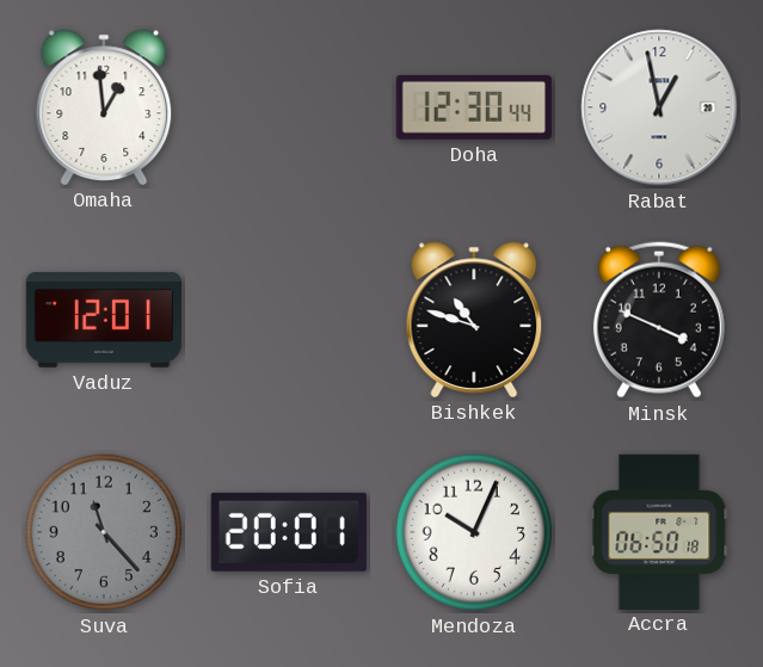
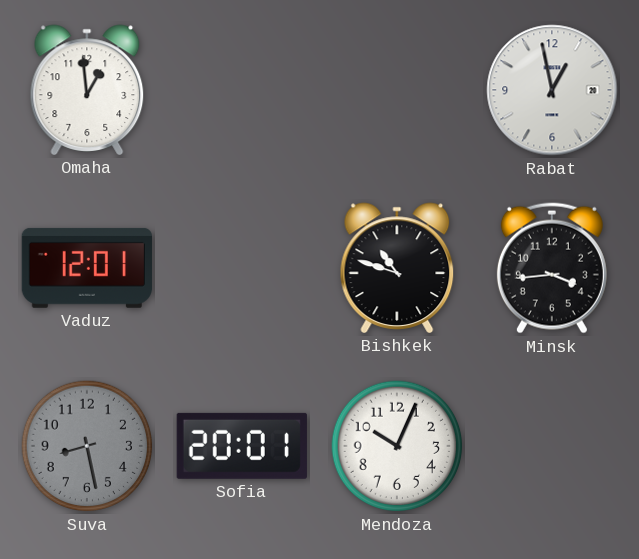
Doha: 12:30 -> none (474, 107)
Minsk: 3:49 -> 3:44 (552, 268)
Suva: 11:23 -> 8:28 (87, 446)
Accra: 06:50 -> none (659, 531)
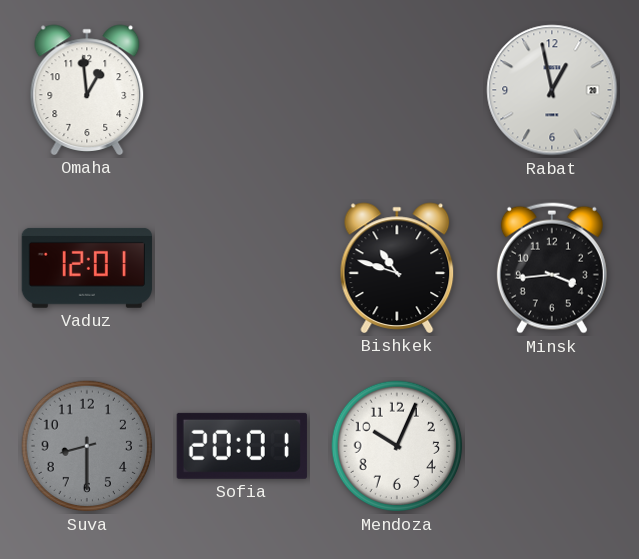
Suva: 8:28 -> 8:30 (87, 446)
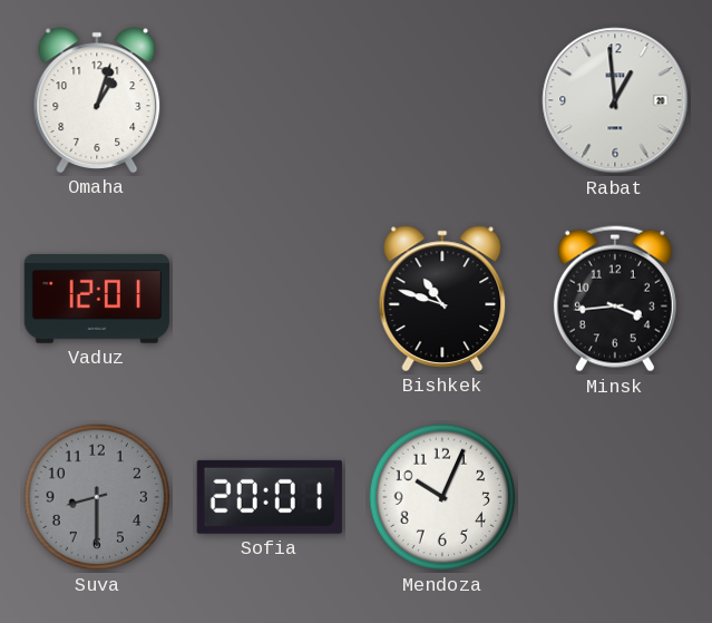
Omaha: 12:59 -> 1:03 (97, 100)
Rabat: 12:58 -> 12:59 (615, 100)
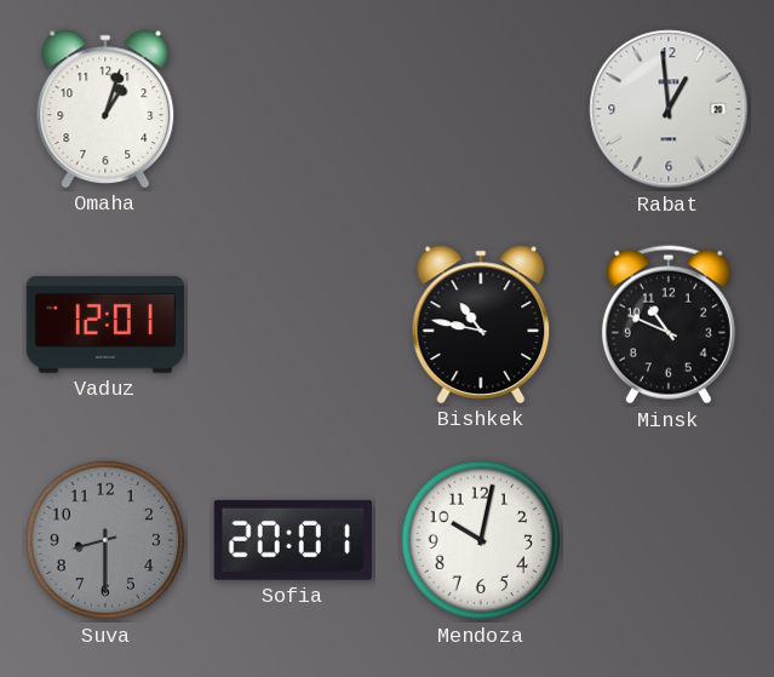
Bishkek: 10:48 -> 10:47 (481, 325)
Minsk: 3:44 -> 10:49 (669, 325)
Mendoza: 10:04 -> 10:02 (481, 540)
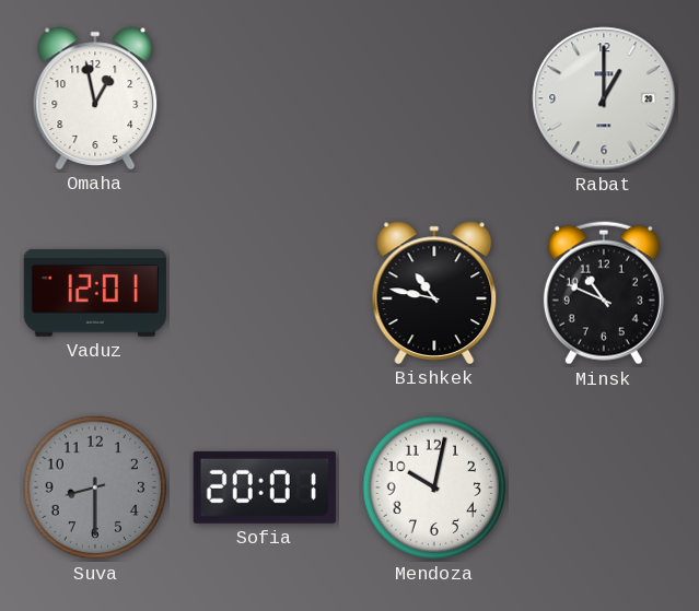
Omaha: 1:03 -> 12:58 (95, 98)
Rabat: 12:59 -> 1:00 (604, 98)
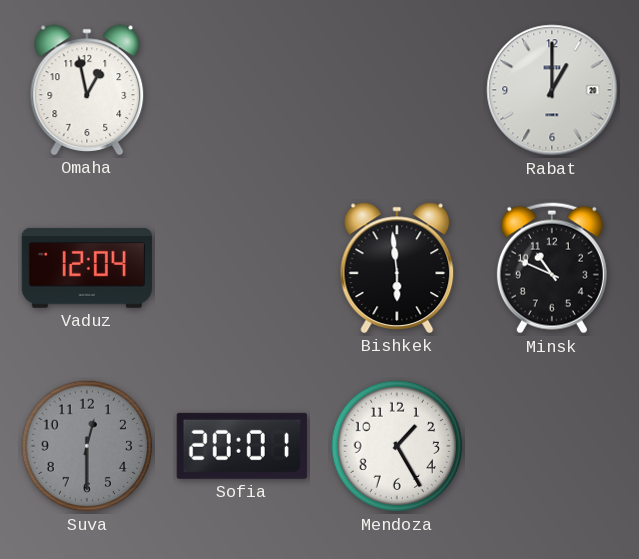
Vaduz: 12:01 -> 12:04 (87, 268)
Bishkek: 10:47 -> 5:59 (397, 268)
Suva: 8:30 -> 12:30 (87, 446)
Mendoza: 10:02 -> 1:25 (397, 446)
